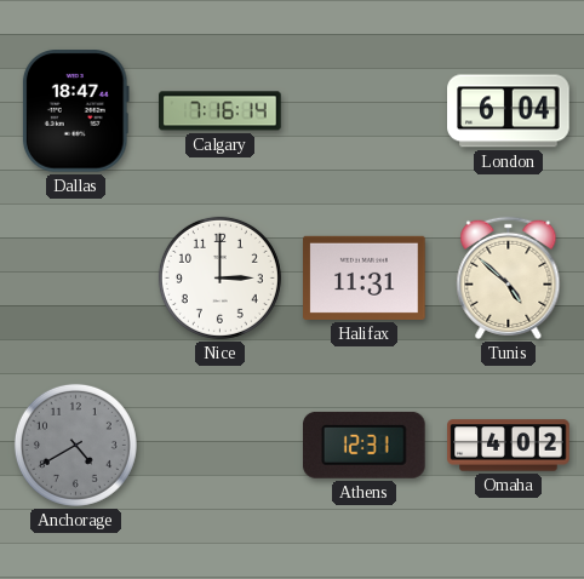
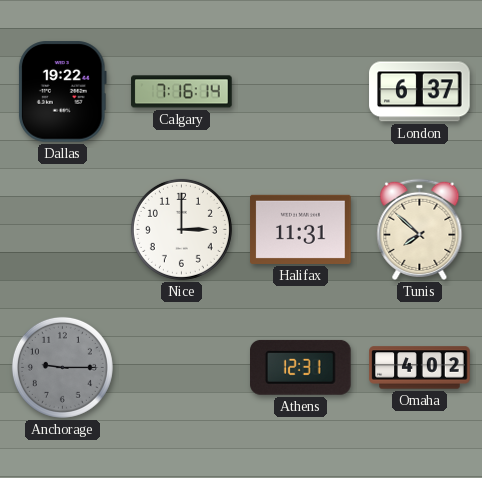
Dallas: 18:47 -> 19:22 (62, 92)
London: 6:04 -> 6:37 (420, 92)
Tunis: 4:52 -> 7:52 (420, 229)
Anchorage: 4:40 -> 9:15 (62, 367)
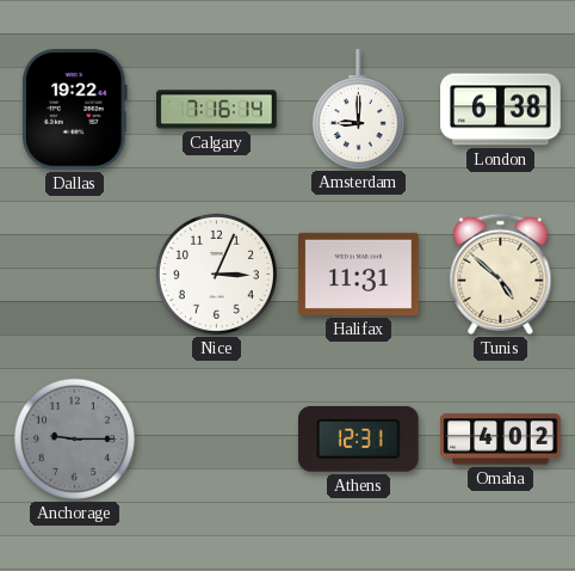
Amsterdam: none -> 9:00 (358, 109)
London: 6:37 -> 6:38 (501, 110)
Nice: 3:00 -> 3:04 (216, 274)
Tunis: 7:52 -> 4:52 (501, 274)
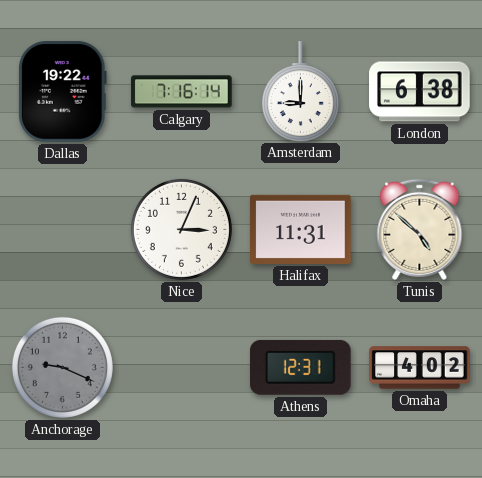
Anchorage: 9:15 -> 9:19 (62, 367)
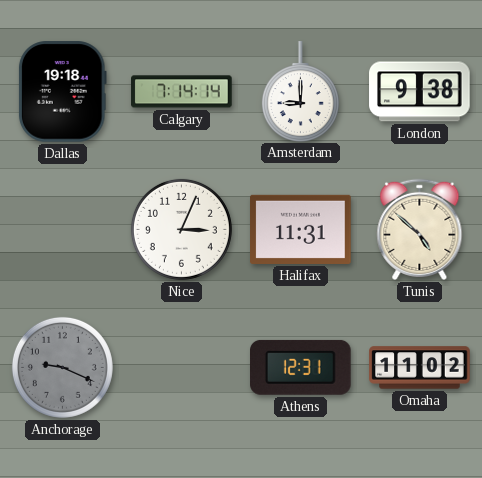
Dallas: 19:22 -> 19:18 (62, 92)
Calgary: 7:16 -> 7:14 (182, 92)
London: 6:38 -> 9:38 (420, 92)
Omaha: 4:02 -> 11:02 (420, 368)
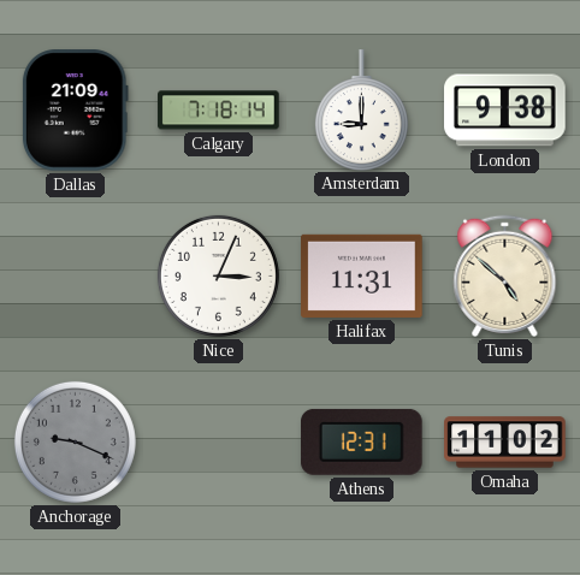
Dallas: 19:18 -> 21:09 (75, 111)
Calgary: 7:14 -> 7:18 (219, 111)
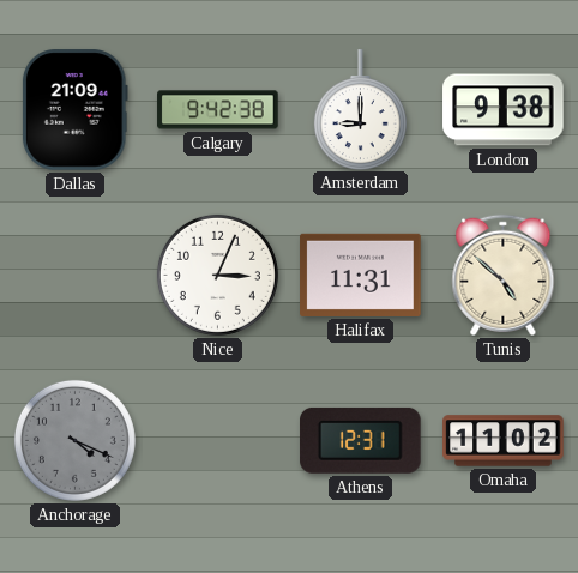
Calgary: 7:18 -> 9:42 (218, 110)
Anchorage: 9:19 -> 4:19 (74, 440)
